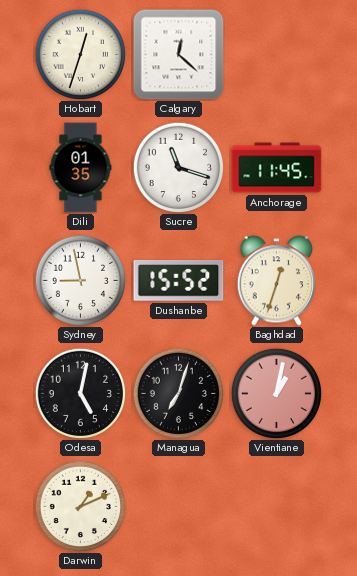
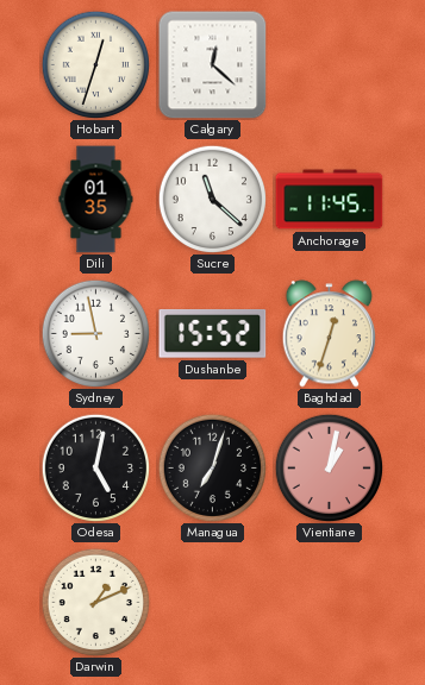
Sucre: 11:18 -> 11:22 (212, 199)
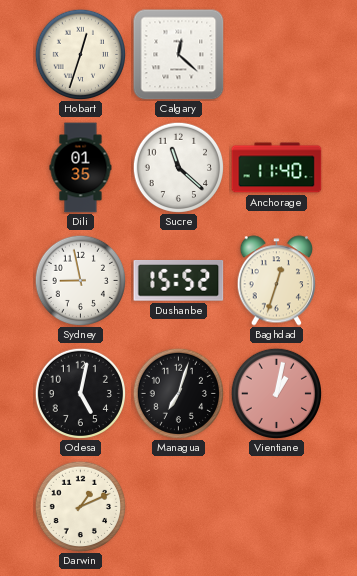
Anchorage: 11:45 -> 11:40 (277, 168)
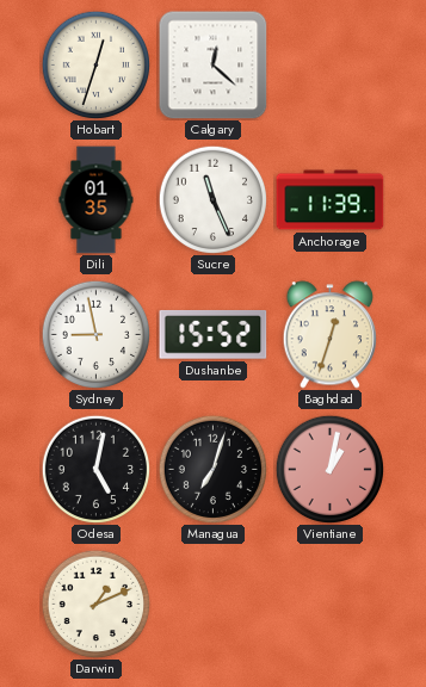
Sucre: 11:22 -> 11:26 (212, 199)
Anchorage: 11:40 -> 11:39 (331, 200)
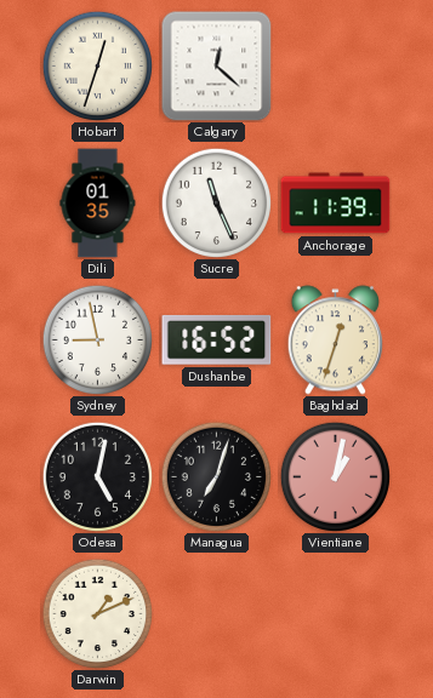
Dushanbe: 15:52 -> 16:52 (217, 341)
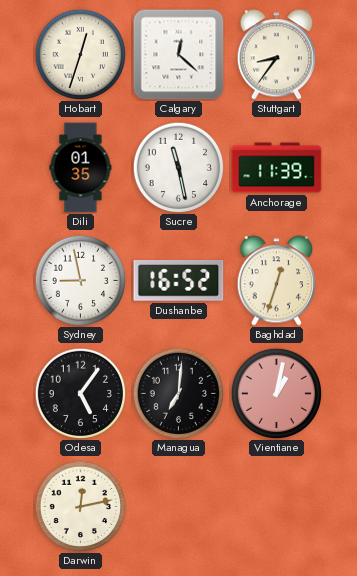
Stuttgart: none -> 8:36 (276, 55)
Sucre: 11:26 -> 11:28 (178, 167)
Odesa: 5:02 -> 5:06 (80, 393)
Managua: 7:03 -> 7:01 (178, 393)
Darwin: 1:11 -> 12:13 (80, 506)
